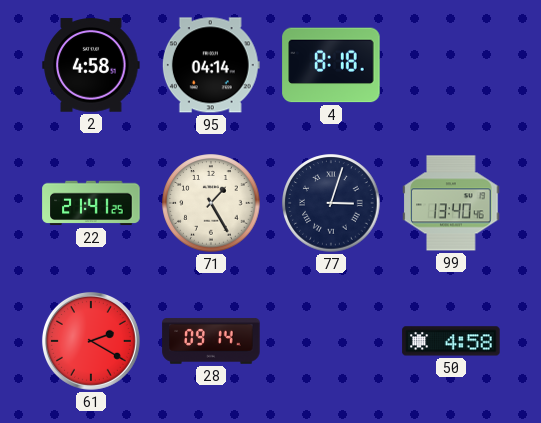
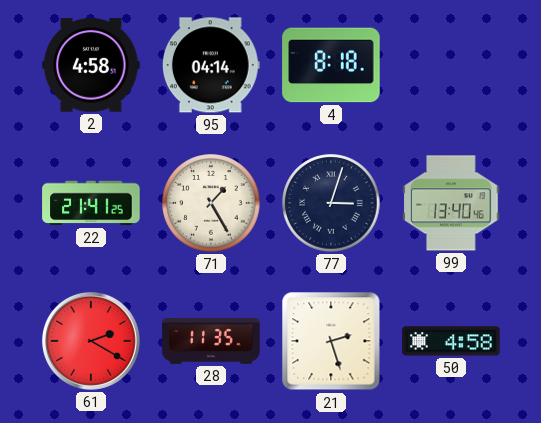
28: 09:14 -> 11:35 (211, 342)
21: none -> 2:27 (331, 341)
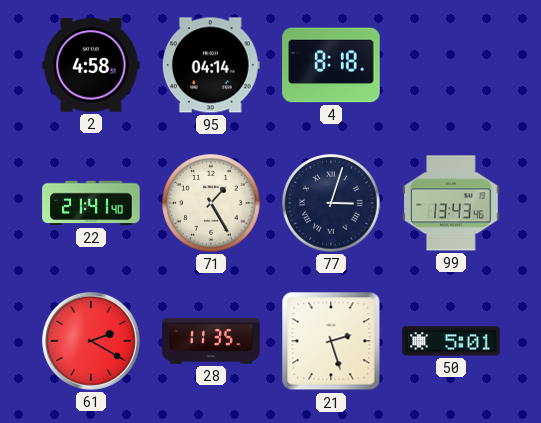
22: 21:41:25 -> 21:41:40 (91, 203)
99: 13:40 -> 13:43 (451, 203)
50: 4:58 -> 5:01 (451, 341)
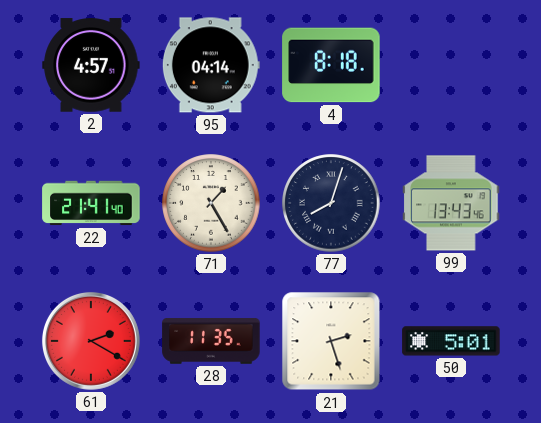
2: 4:58 -> 4:57 (91, 65)
77: 3:03 -> 8:03 (331, 203)
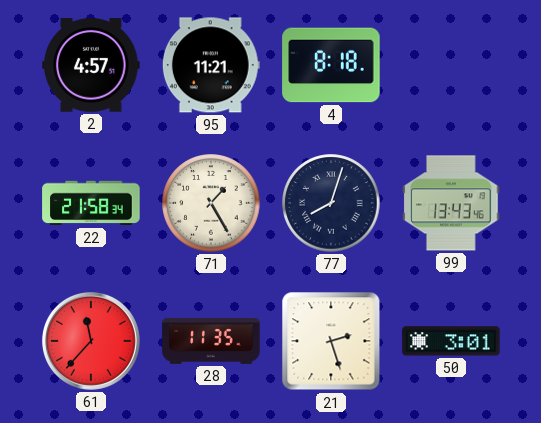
95: 04:14 -> 11:21 (211, 65)
22: 21:41 -> 21:58 (91, 203)
61: 2:20 -> 11:37 (91, 341)
50: 5:01 -> 3:01 (451, 341)
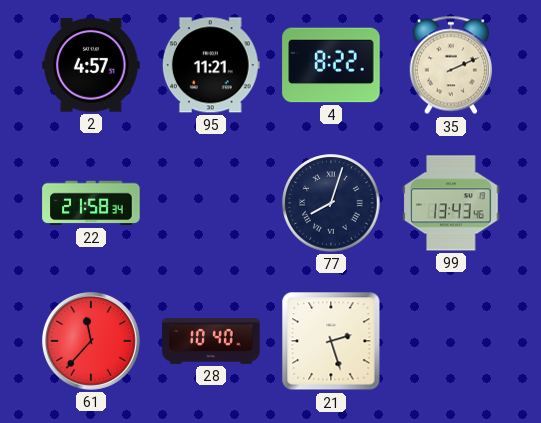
4: 8:18 -> 8:22 (331, 65)
35: none -> 2:11 (451, 65)
71: 1:25 -> none (211, 203)
28: 11:35 -> 10:40 (211, 342)
50: 3:01 -> none (451, 341)
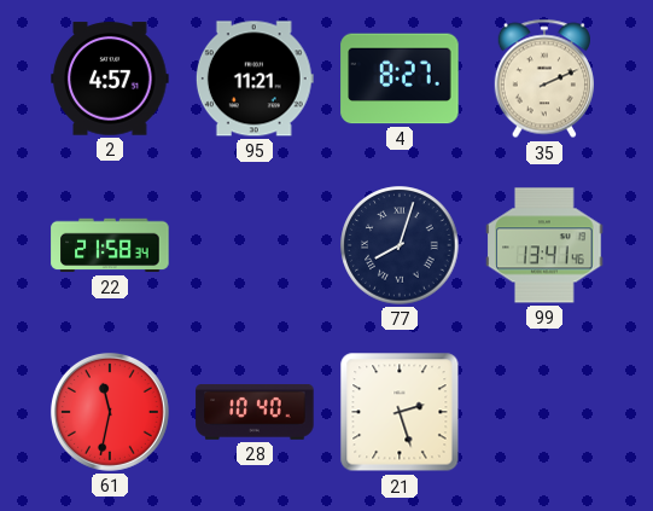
4: 8:22 -> 8:27 (400, 79)
99: 13:43 -> 13:41 (544, 245)
61: 11:37 -> 11:32 (110, 412)
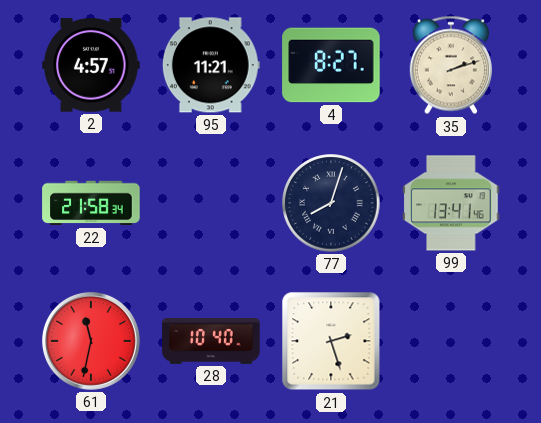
35: 2:11 -> 2:12 (451, 65)
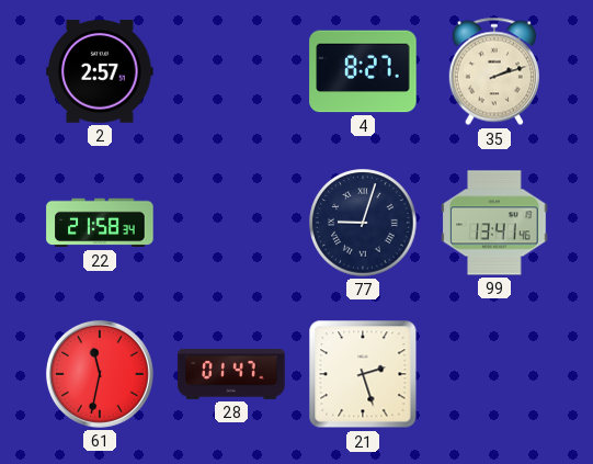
2: 4:57 -> 2:57 (100, 71)
95: 11:21 -> none (211, 65)
77: 8:03 -> 9:03 (363, 223)
28: 10:40 -> 01:47 (231, 375)
